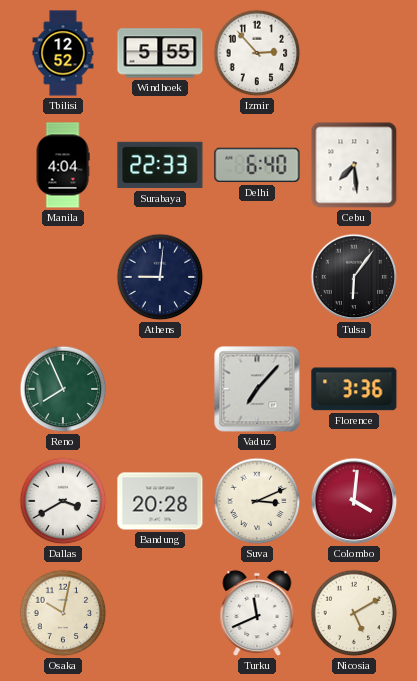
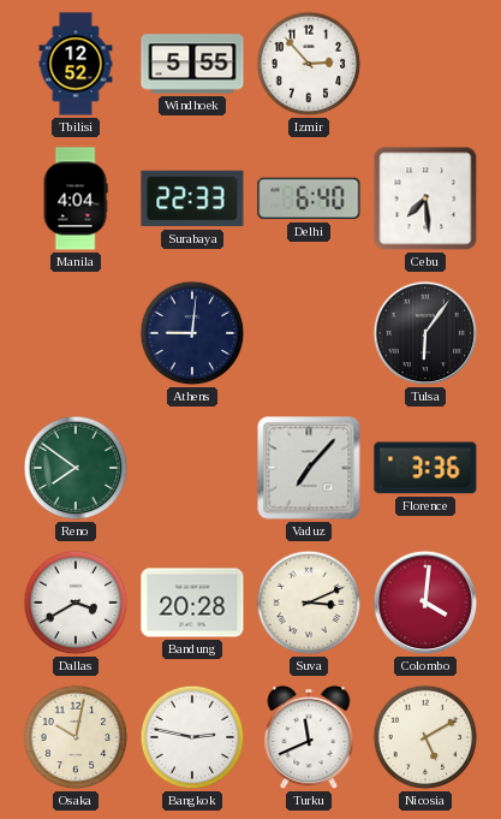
Reno: 7:56 -> 7:51 (76, 468)
Bangkok: none -> 2:47 (192, 737)
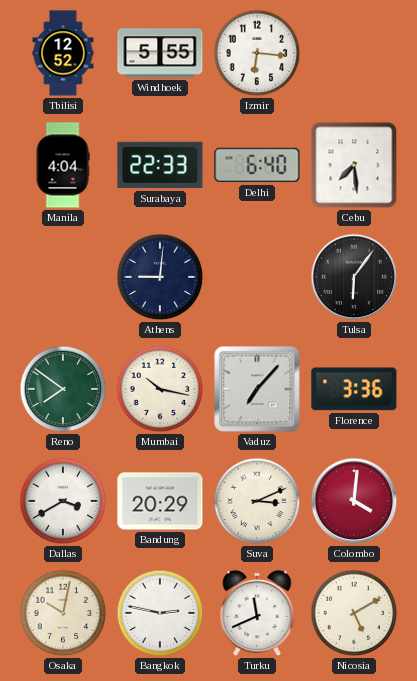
Izmir: 2:53 -> 6:16 (257, 53)
Mumbai: none -> 10:17 (160, 389)
Bandung: 20:28 -> 20:29 (160, 501)
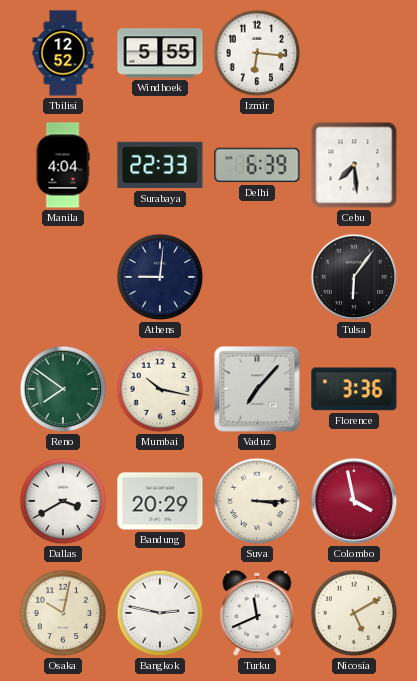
Delhi: 6:40 -> 6:39 (257, 165)
Suva: 3:11 -> 3:15 (257, 501)
Colombo: 4:01 -> 3:58 (354, 501)
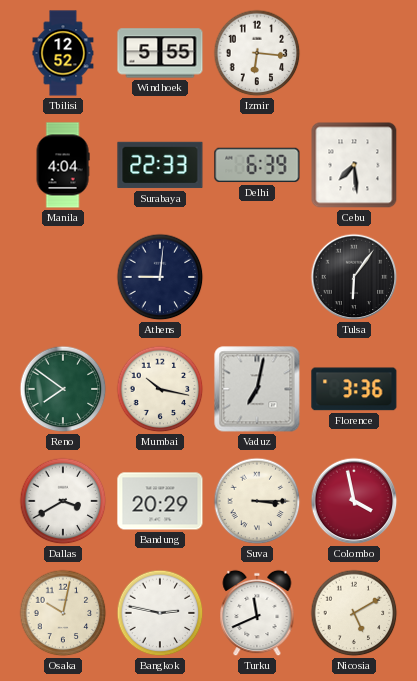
Vaduz: 7:07 -> 7:02 (257, 389)
